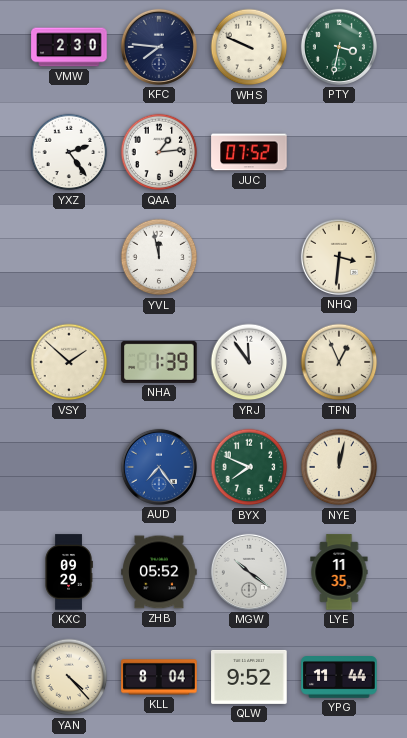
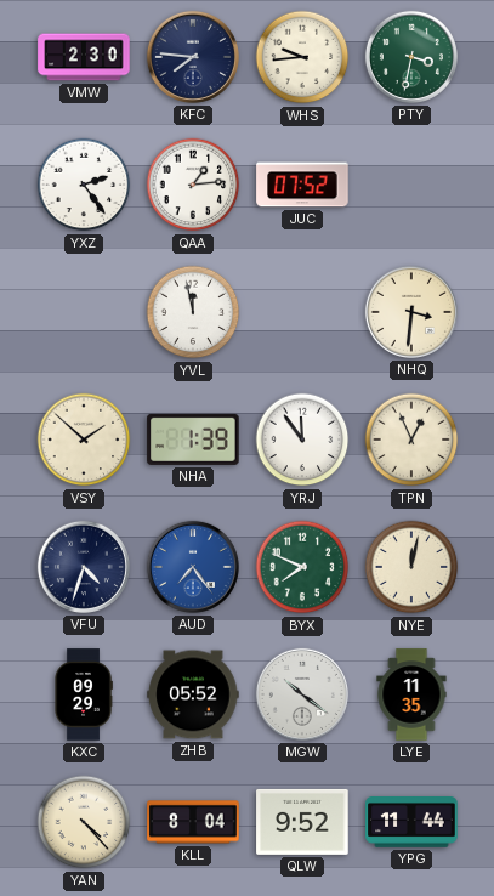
WHS: 9:49 -> 9:44 (302, 57)
VFU: none -> 4:33 (84, 567)
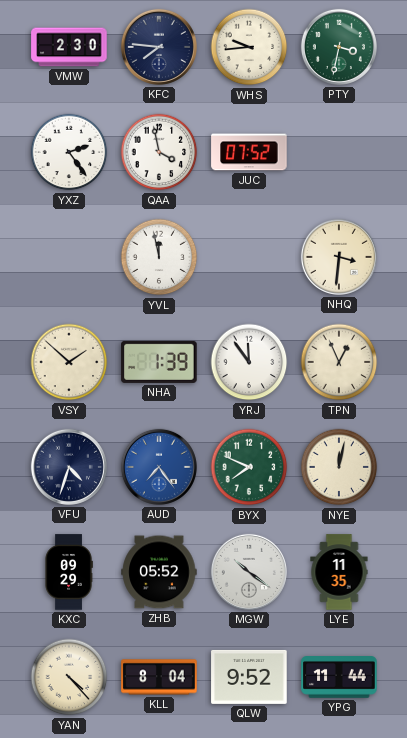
QAA: 1:14 -> 3:58 (159, 152)
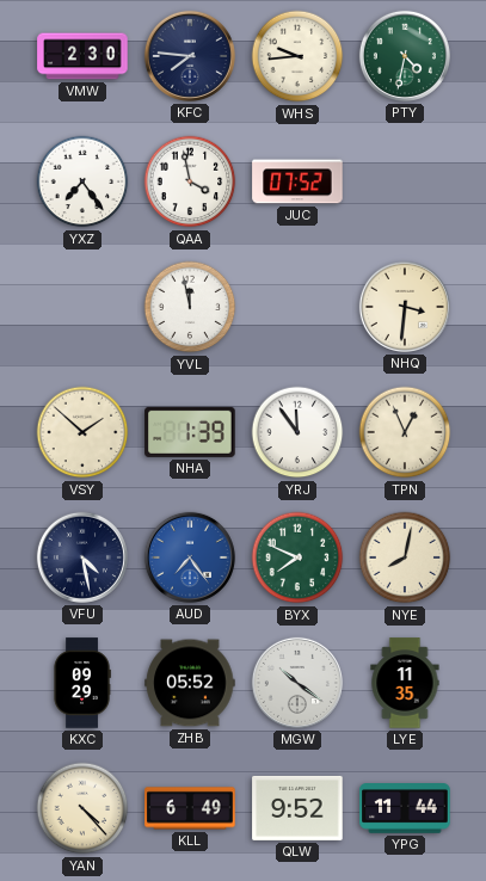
PTY: 3:32 -> 4:32 (405, 56)
YXZ: 2:24 -> 7:24 (82, 181)
VFU: 4:33 -> 4:28 (82, 557)
NYE: 12:02 -> 8:02 (405, 557)
KLL: 8:04 -> 6:49 (190, 808)
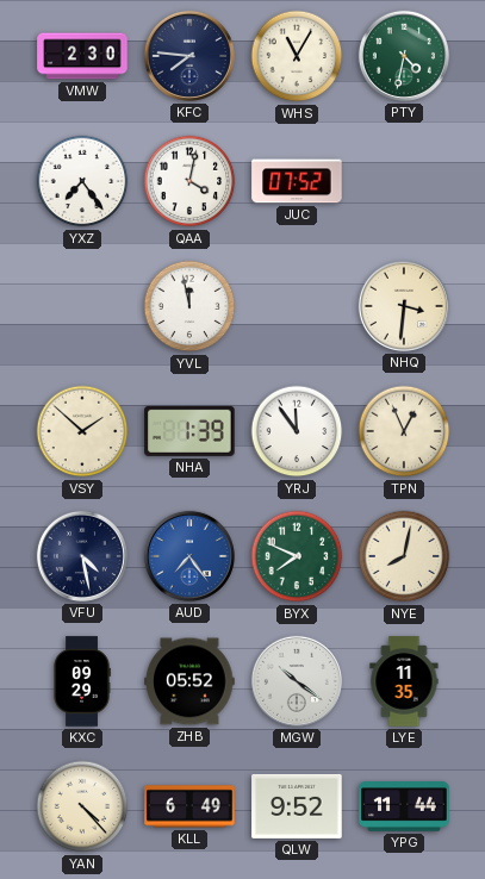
WHS: 9:44 -> 11:05 (297, 56)
QAA: 3:58 -> 4:02 (189, 181)
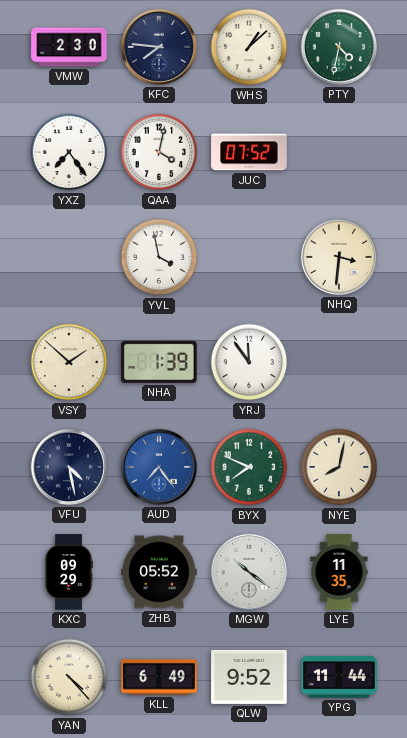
WHS: 11:05 -> 1:08 (249, 47)
YVL: 11:58 -> 3:58 (159, 257)
TPN: 12:56 -> none (404, 431)
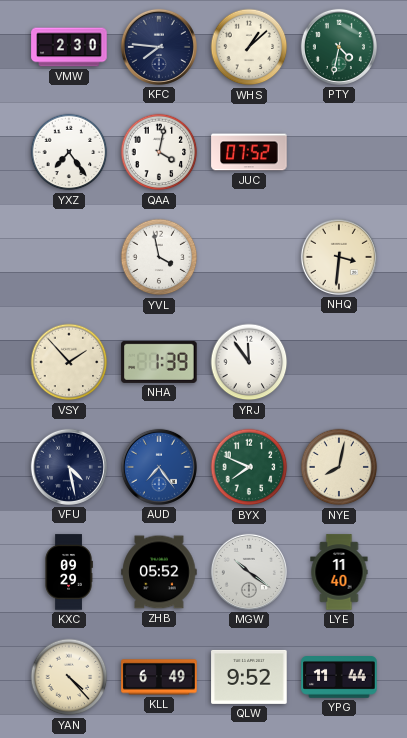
VSY: 1:52 -> 1:53 (69, 362)
LYE: 11:35 -> 11:40 (339, 572)
